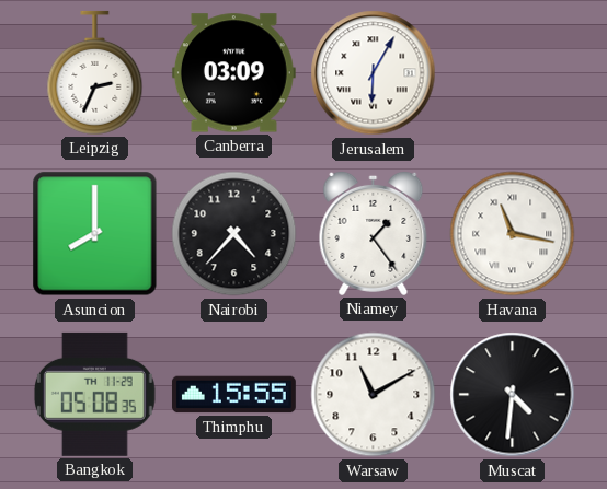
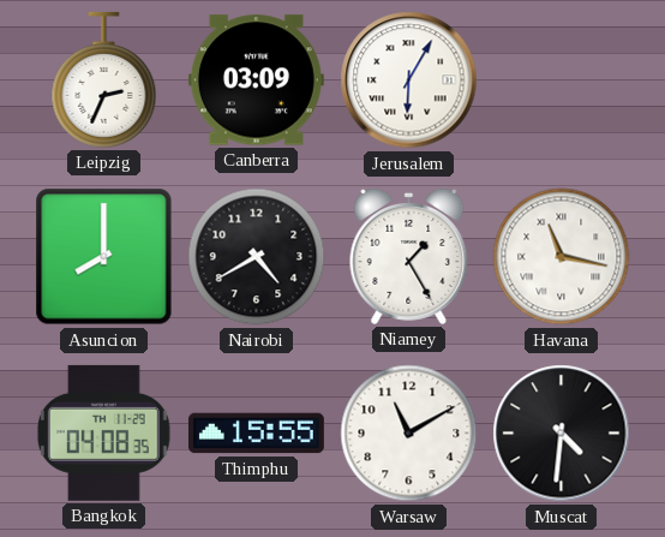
Nairobi: 4:37 -> 4:40 (257, 257)
Niamey: 1:24 -> 1:25 (409, 256)
Bangkok: 05:08 -> 04:08 (103, 432)
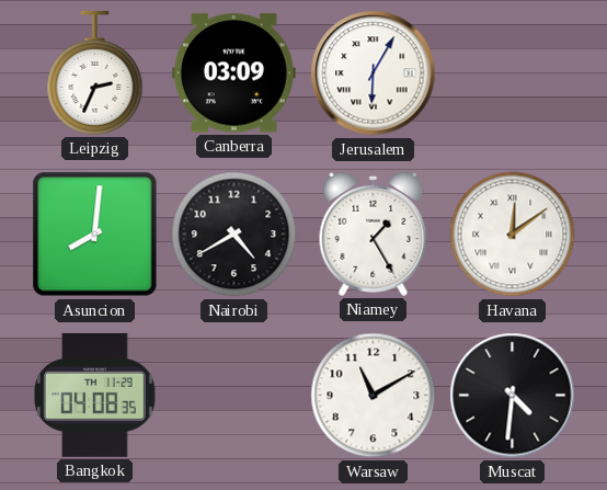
Asuncion: 8:00 -> 8:01 (95, 235)
Havana: 11:17 -> 12:09 (513, 235)
Thimphu: 15:55 -> none (256, 434)
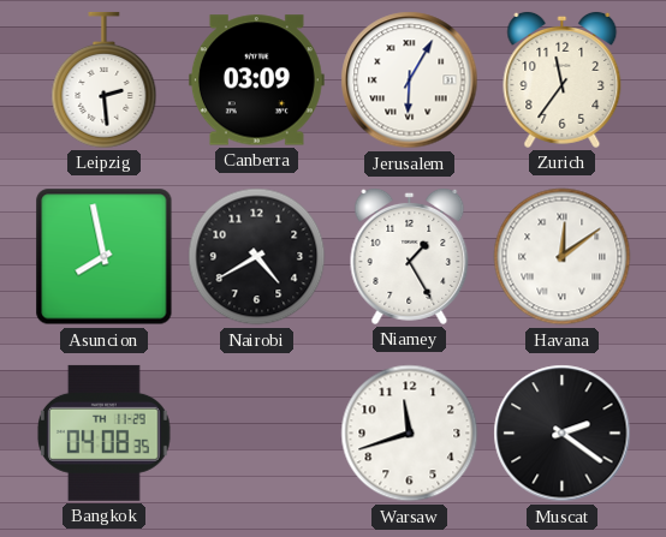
Leipzig: 2:34 -> 2:29 (105, 79)
Zurich: none -> 11:36 (563, 79)
Asuncion: 8:01 -> 7:58 (105, 257)
Warsaw: 11:10 -> 11:42 (410, 434)
Muscat: 4:31 -> 2:21 (563, 434)
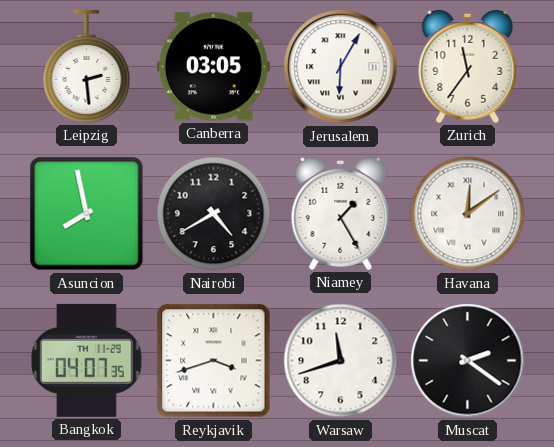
Canberra: 03:09 -> 03:05 (213, 67)
Bangkok: 04:08 -> 04:07 (86, 360)
Reykjavik: none -> 3:42 (214, 361)
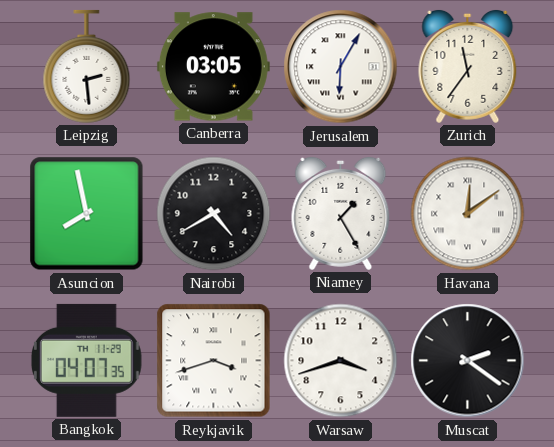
Warsaw: 11:42 -> 3:42 (341, 361)
